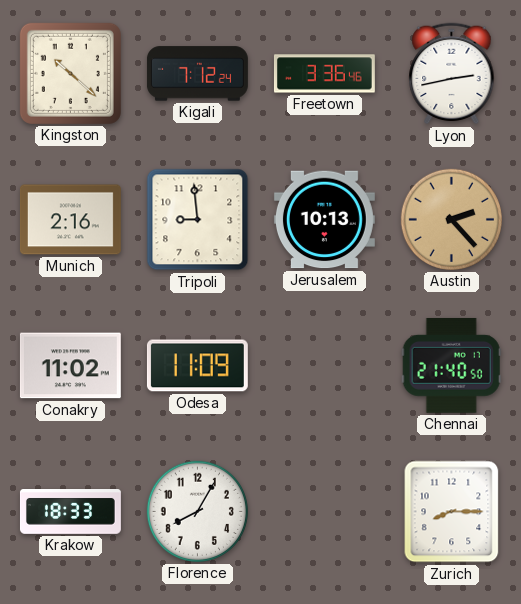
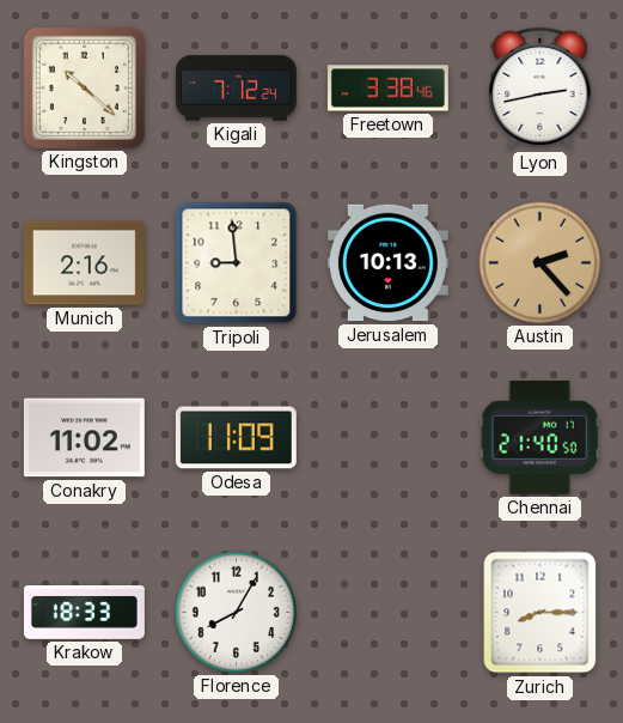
Freetown: 3:36 -> 3:38 (387, 89)
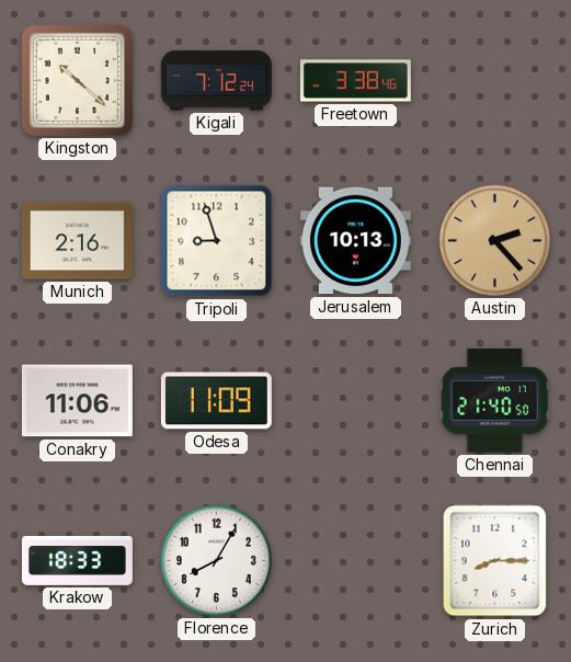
Lyon: 2:43 -> none (540, 89)
Tripoli: 8:59 -> 8:57 (217, 241)
Conakry: 11:02 -> 11:06 (77, 401)
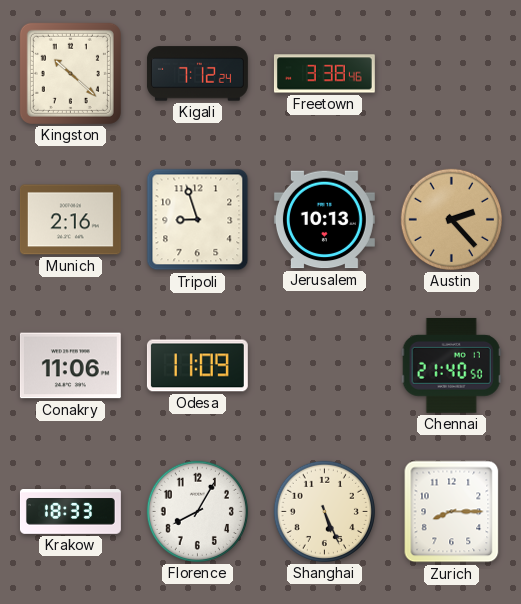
Shanghai: none -> 5:26 (324, 511)
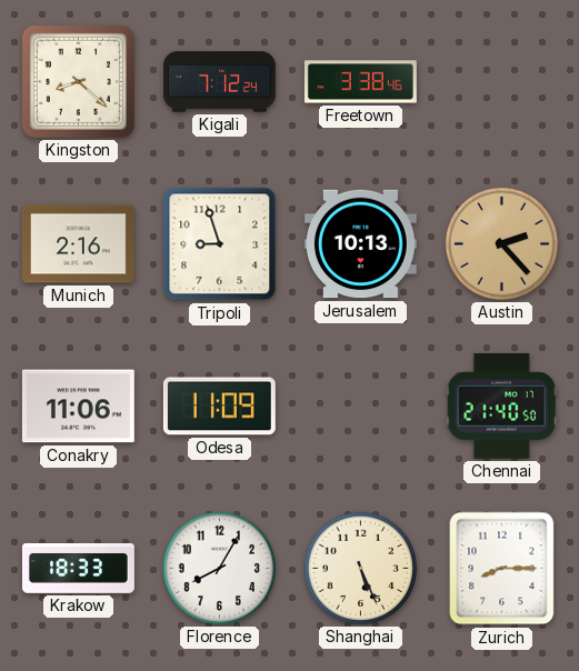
Kingston: 10:22 -> 8:22 (78, 81)
